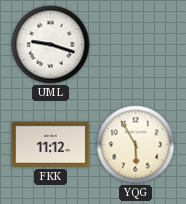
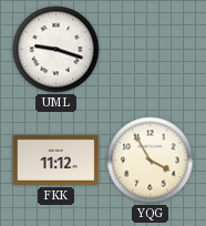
YQG: 5:55 -> 3:55 (151, 161)
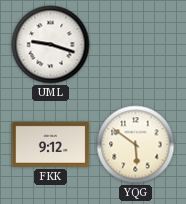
FKK: 11:12 -> 9:12 (51, 144)
YQG: 3:55 -> 5:51 (136, 145)
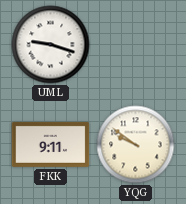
FKK: 9:12 -> 9:11 (51, 144)
YQG: 5:51 -> 9:51 (136, 145)
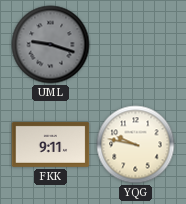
UML dial: white -> grey (51, 45)
YQG: 9:51 -> 9:47 (136, 145)
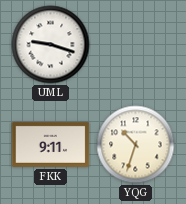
UML dial: grey -> white (51, 45)
YQG: 9:47 -> 10:33 (136, 145)
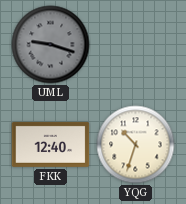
UML dial: white -> grey (51, 45)
FKK: 9:11 -> 12:40 (51, 144)
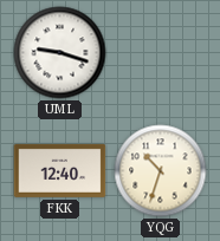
UML dial: grey -> white (60, 53)
